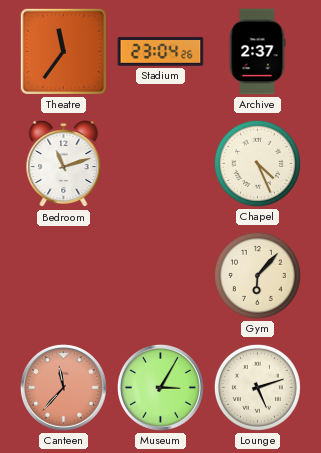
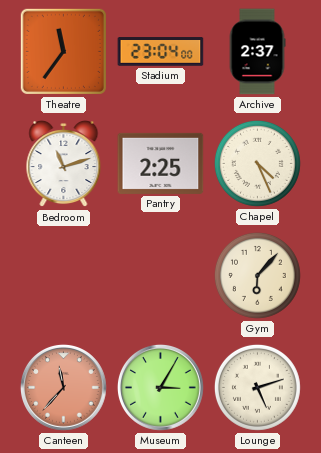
Stadium: 23:04:26 -> 23:04:00 (161, 52)
Pantry: none -> 2:25 (161, 163)
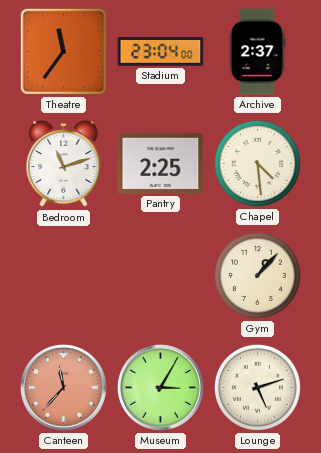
Chapel: 4:26 -> 4:29 (257, 163)
Gym: 6:07 -> 1:07 (257, 275)
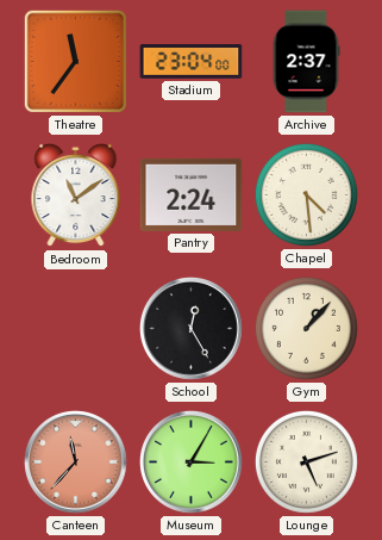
Bedroom: 11:12 -> 11:09 (76, 195)
Pantry: 2:25 -> 2:24 (192, 194)
School: none -> 12:25 (192, 328)
